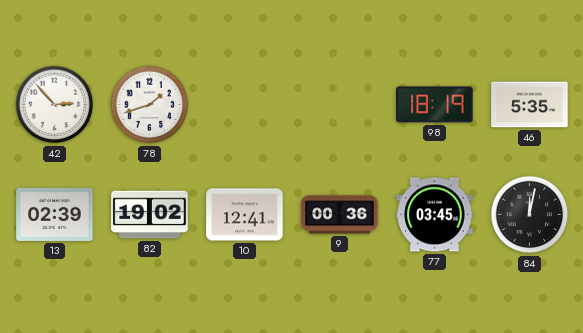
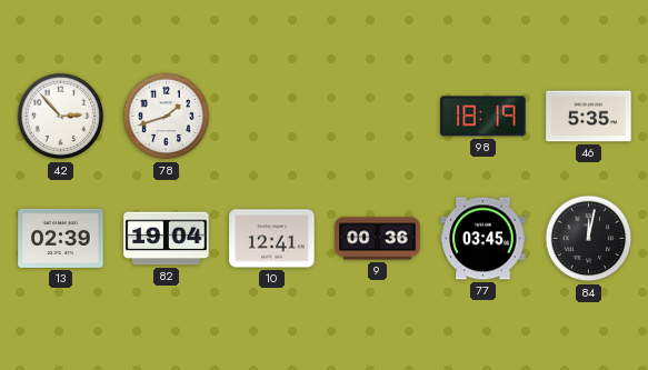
82: 19:02 -> 19:04 (167, 239)
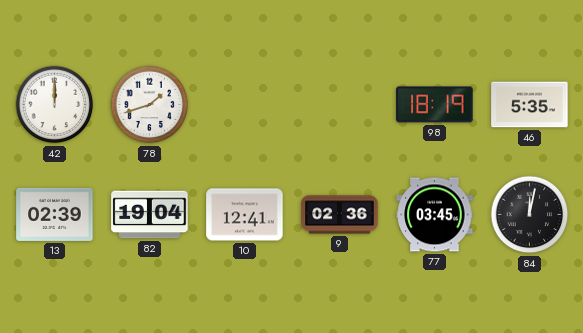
42: 2:53 -> 12:00 (55, 105)
9: 00:36 -> 02:36 (340, 215)
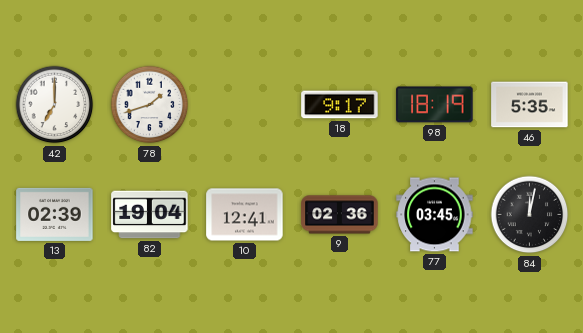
42: 12:00 -> 7:00 (55, 105)
18: none -> 9:17 (340, 105)
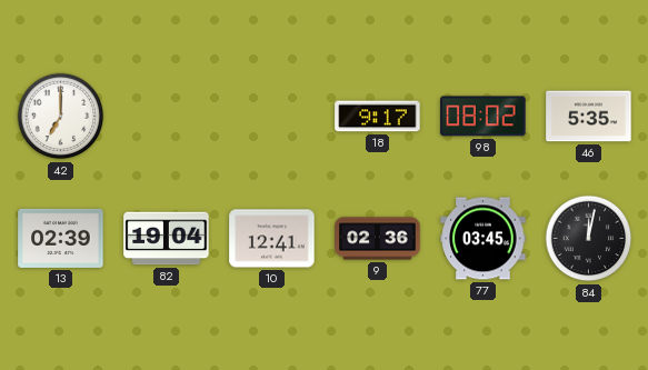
78: 1:42 -> none (150, 105)
98: 18:19 -> 08:02 (483, 117)
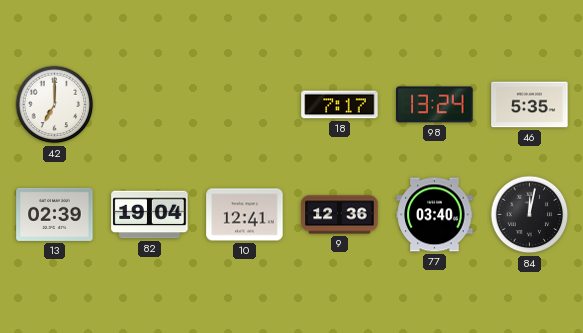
18: 9:17 -> 7:17 (340, 105)
98: 08:02 -> 13:24 (435, 105)
9: 02:36 -> 12:36 (340, 215)
77: 03:45 -> 03:40 (435, 215)
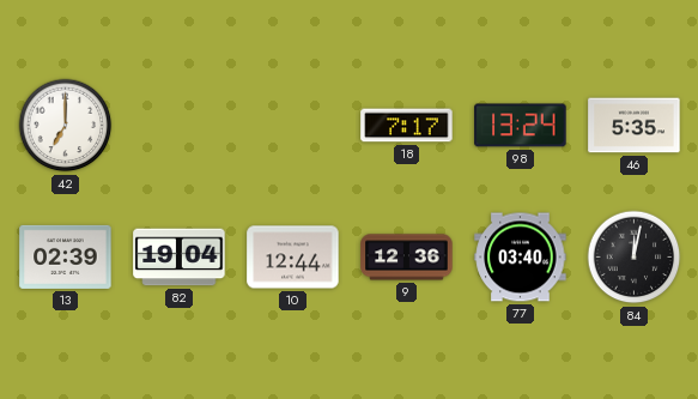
10: 12:41 -> 12:44 (293, 258)
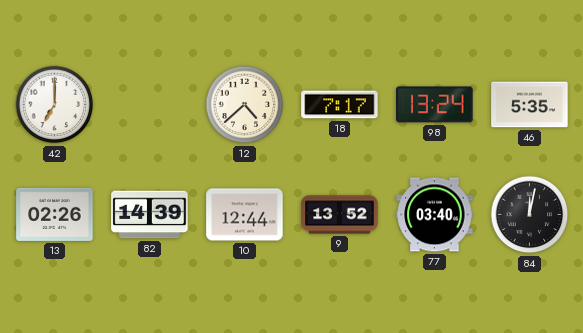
12: none -> 4:38 (245, 105)
13: 02:39 -> 02:26 (55, 214)
82: 19:04 -> 14:39 (150, 215)
9: 12:36 -> 13:52 (340, 215)
